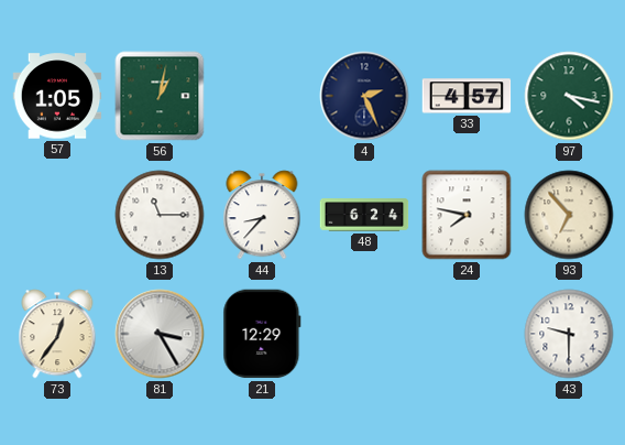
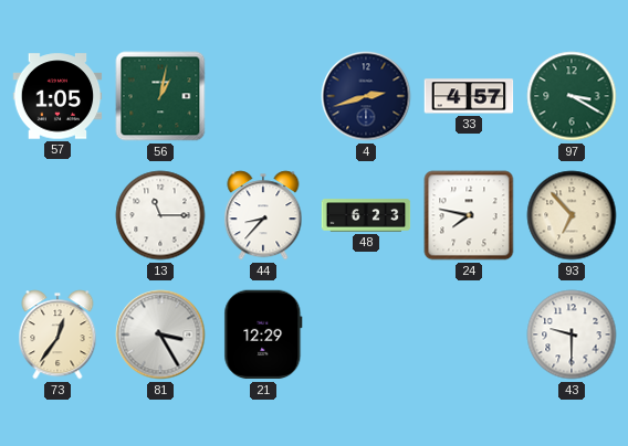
4: 2:26 -> 2:42 (366, 96)
97: 4:17 -> 3:20 (572, 96)
48: 6:24 -> 6:23 (366, 215)
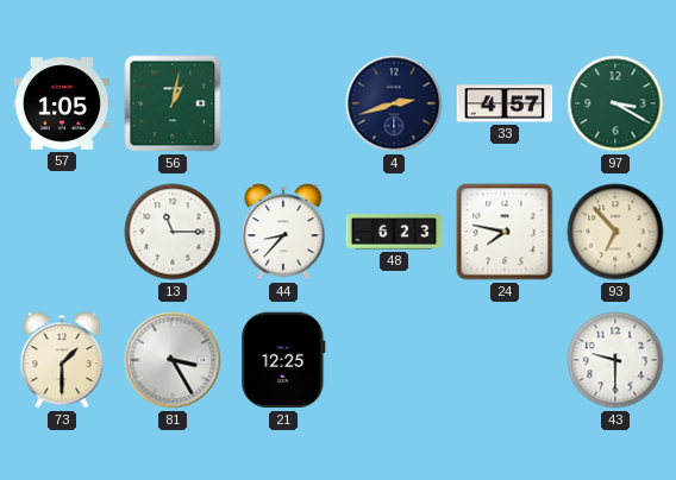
73: 12:36 -> 1:30 (62, 360)
21: 12:29 -> 12:25 (283, 360)
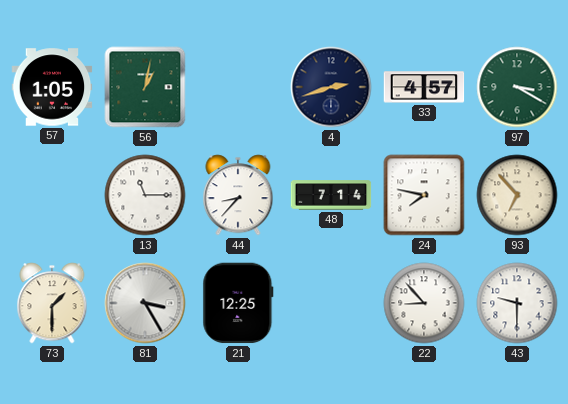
48: 6:23 -> 7:14 (331, 195)
22: none -> 8:53 (424, 303)
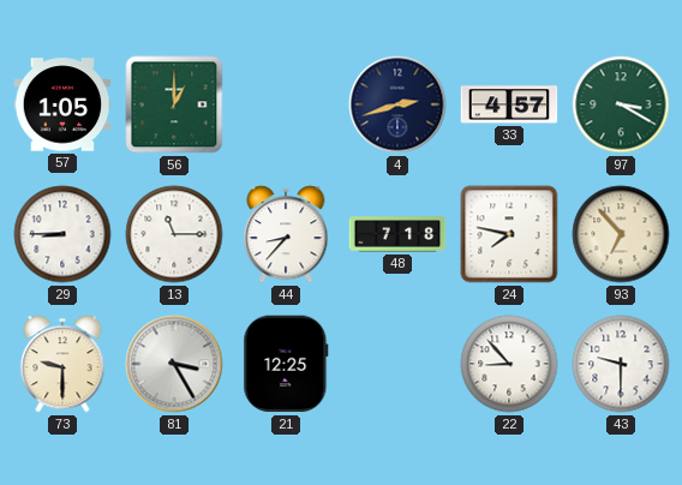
56: 1:02 -> 1:00 (174, 104)
29: none -> 8:45 (62, 234)
48: 7:14 -> 7:18 (397, 234)
73: 1:30 -> 9:30 (62, 364)
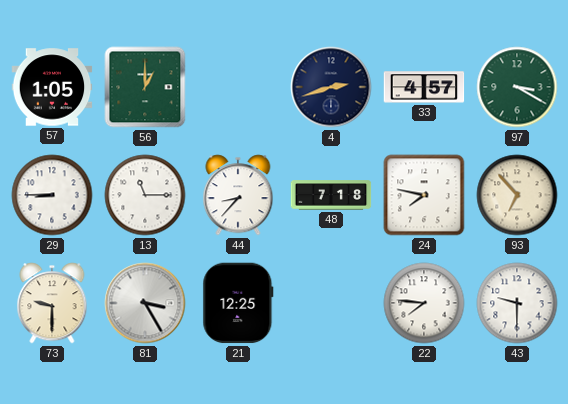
22: 8:53 -> 7:46 (424, 303)
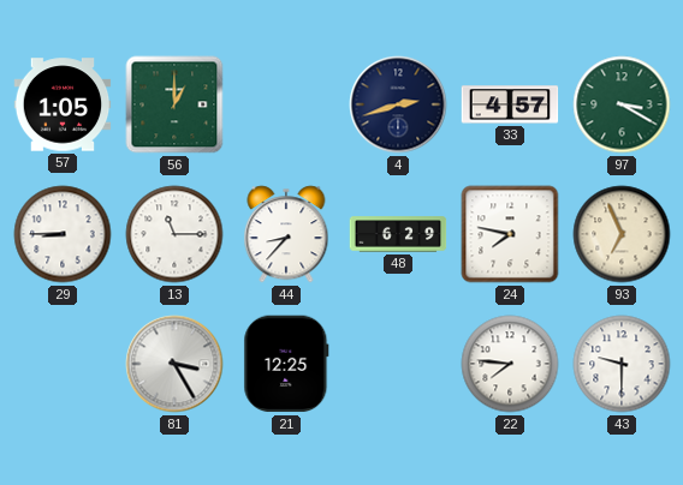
48: 7:18 -> 6:29 (398, 234)
93: 6:53 -> 6:56 (622, 234)
73: 9:30 -> none (52, 303)
